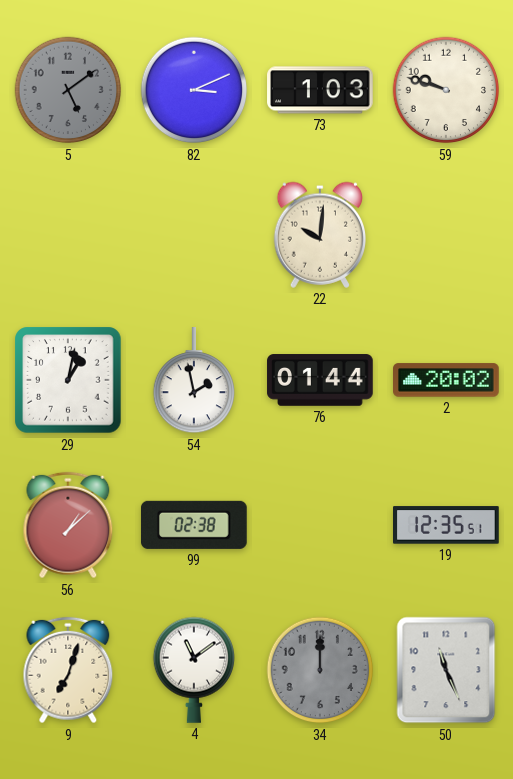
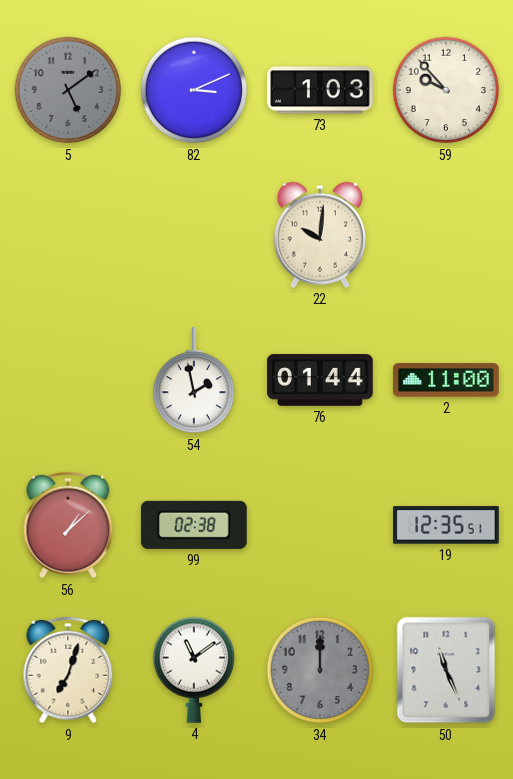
59: 9:48 -> 9:53 (446, 90)
29: 1:02 -> none (68, 380)
2: 20:02 -> 11:00 (447, 380)
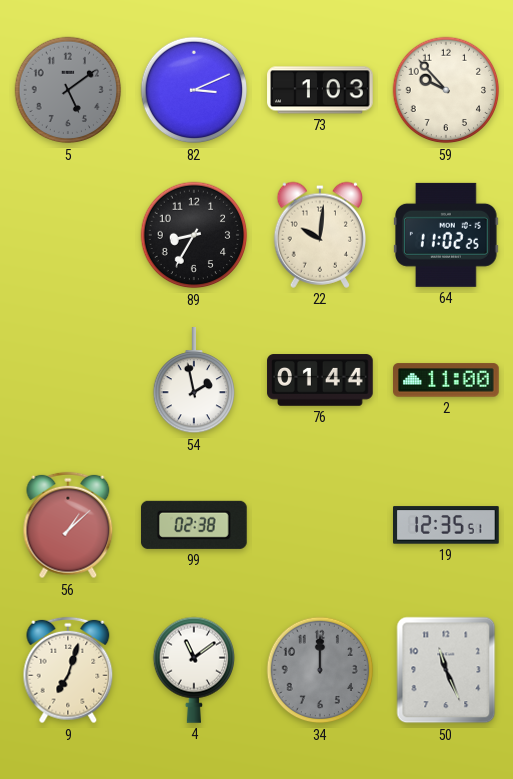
89: none -> 8:35 (194, 235)
64: none -> 11:02 (447, 235)
